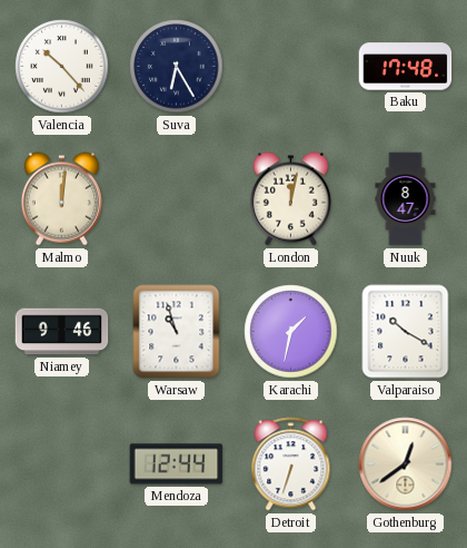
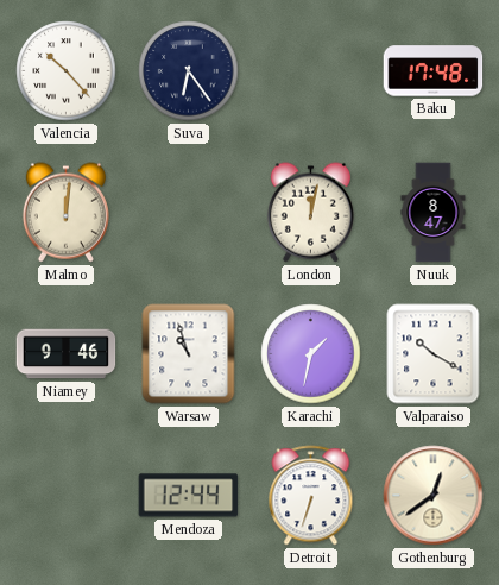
Suva: 6:25 -> 6:24 (189, 71)
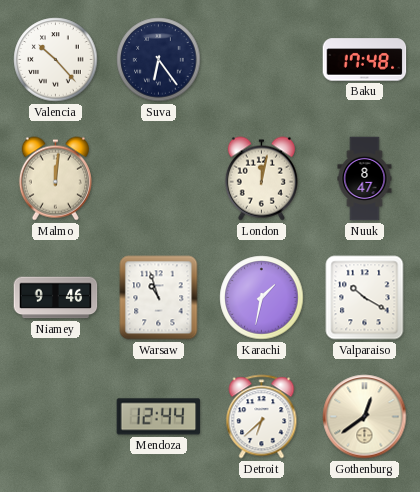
Detroit: 6:33 -> 6:38 (262, 417)
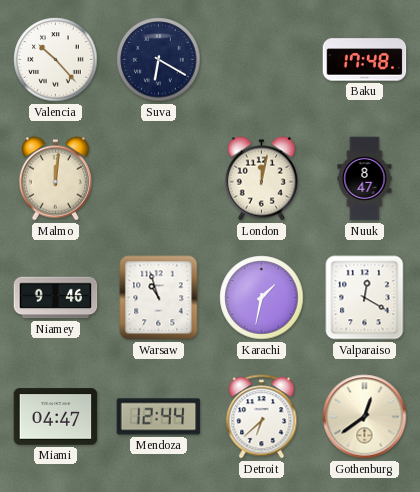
Suva: 6:24 -> 6:20 (159, 60)
Valparaiso: 10:20 -> 12:20 (365, 298)
Miami: none -> 04:47 (56, 417)
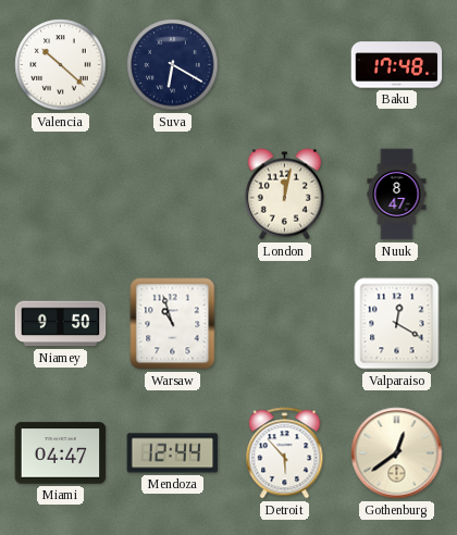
Valencia: 10:23 -> 10:22 (61, 65)
Malmo: 12:01 -> none (55, 179)
Niamey: 9:46 -> 9:50 (61, 324)
Karachi: 1:32 -> none (262, 298)
Detroit: 6:38 -> 5:53 (285, 453)
